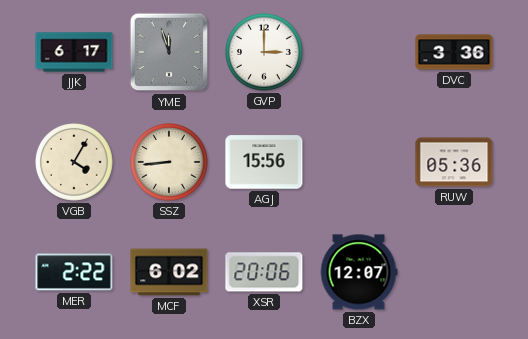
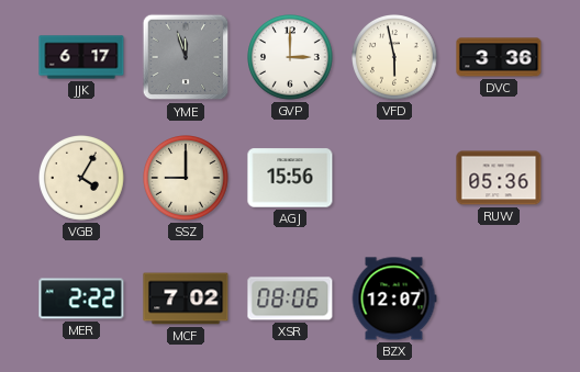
VFD: none -> 5:58 (395, 58)
SSZ: 8:44 -> 9:00 (187, 179)
MCF: 6:02 -> 7:02 (186, 298)
XSR: 20:06 -> 08:06 (290, 298)
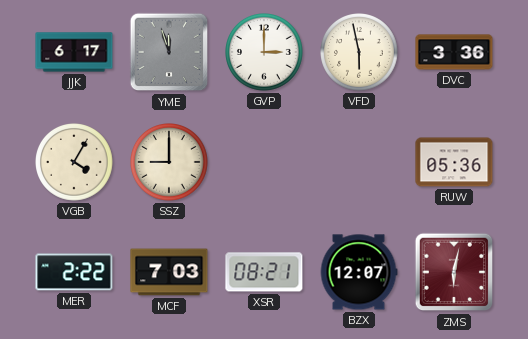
AGJ: 15:56 -> none (290, 178)
MCF: 7:02 -> 7:03 (169, 272)
XSR: 08:06 -> 08:21 (264, 272)
ZMS: none -> 6:02 (454, 272)
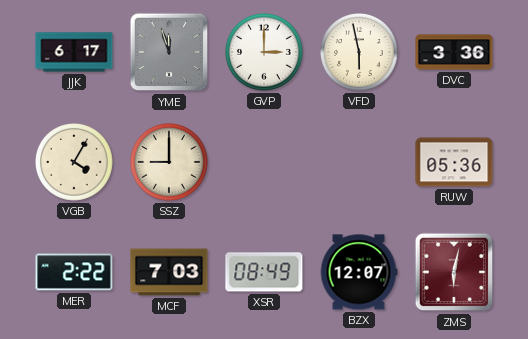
XSR: 08:21 -> 08:49 (264, 272)
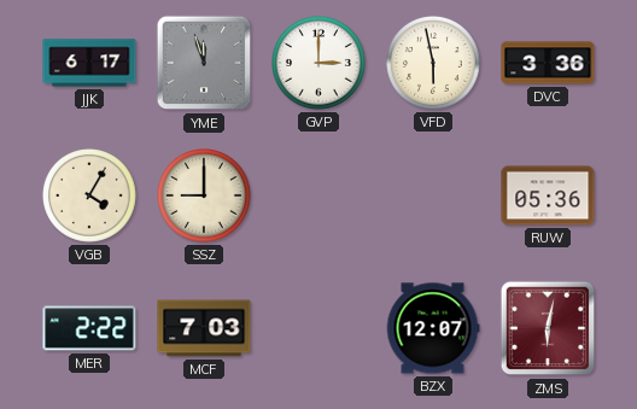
XSR: 08:49 -> none (264, 272)
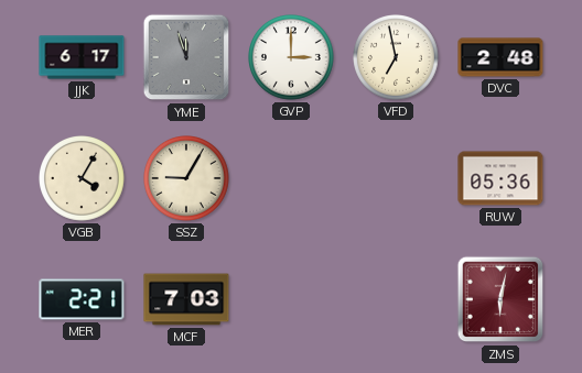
VFD: 5:58 -> 6:58 (397, 58)
DVC: 3:36 -> 2:48 (500, 57)
SSZ: 9:00 -> 9:05 (187, 179)
MER: 2:22 -> 2:21 (82, 299)
BZX: 12:07 -> none (433, 328)
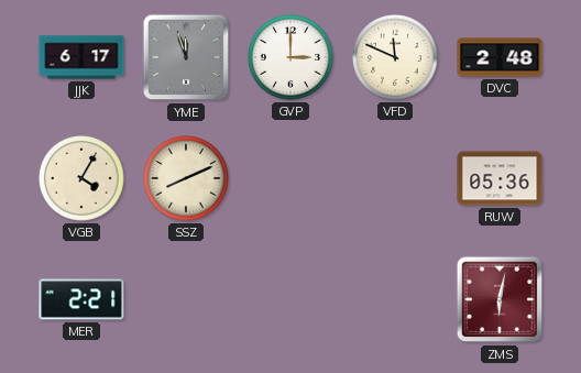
VFD: 6:58 -> 11:49 (396, 58)
SSZ: 9:05 -> 8:11 (187, 179)
MCF: 7:03 -> none (186, 299)
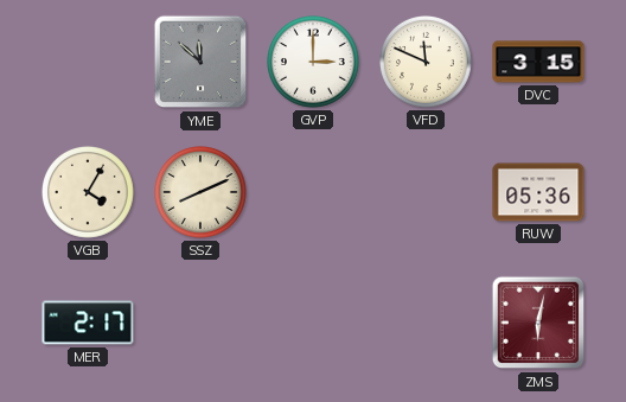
JJK: 6:17 -> none (81, 57)
YME: 11:57 -> 11:52 (200, 62)
DVC: 2:48 -> 3:15 (538, 62)
MER: 2:21 -> 2:17 (88, 323)
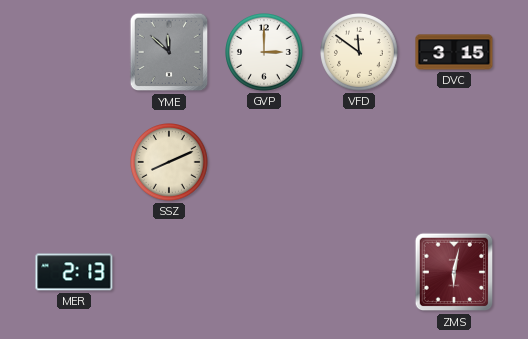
VFD: 11:49 -> 11:51 (360, 53)
VGB: 4:05 -> none (89, 193)
RUW: 05:36 -> none (538, 192)
MER: 2:17 -> 2:13 (74, 272)
